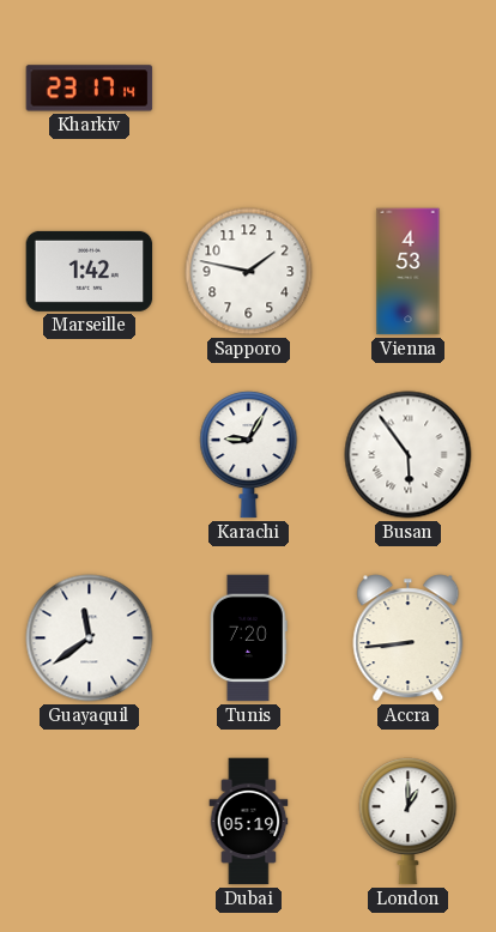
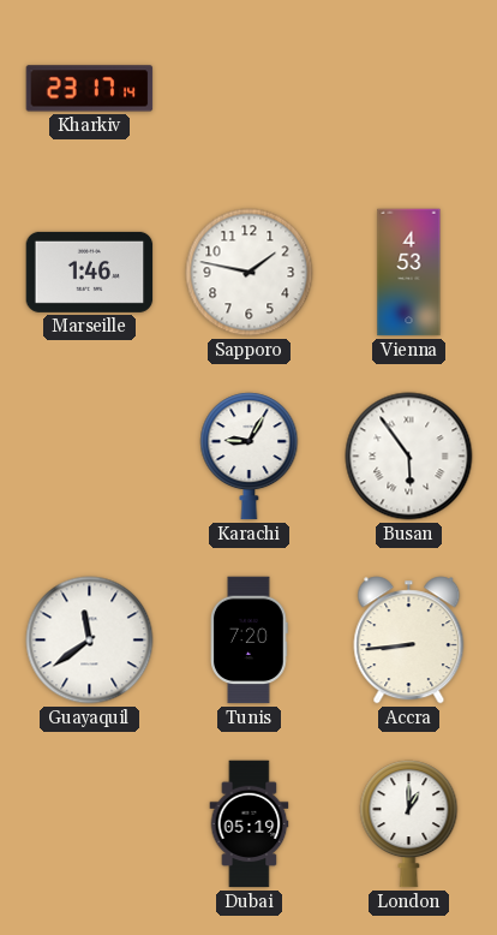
Marseille: 1:42 -> 1:46 (90, 272)
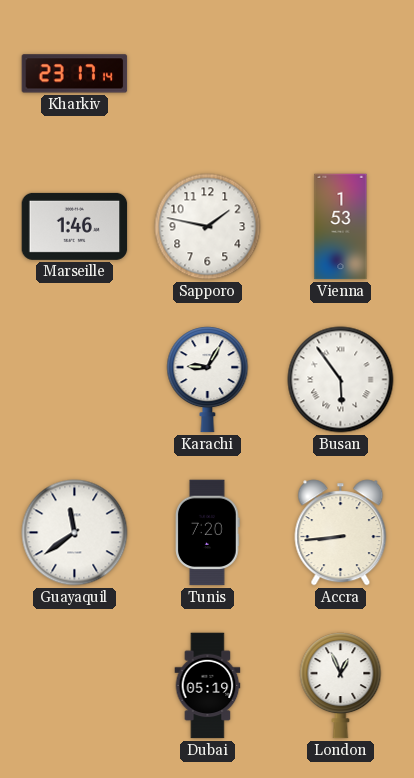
Vienna: 4:53 -> 1:53 (341, 227)
London: 1:00 -> 12:56 (341, 686)
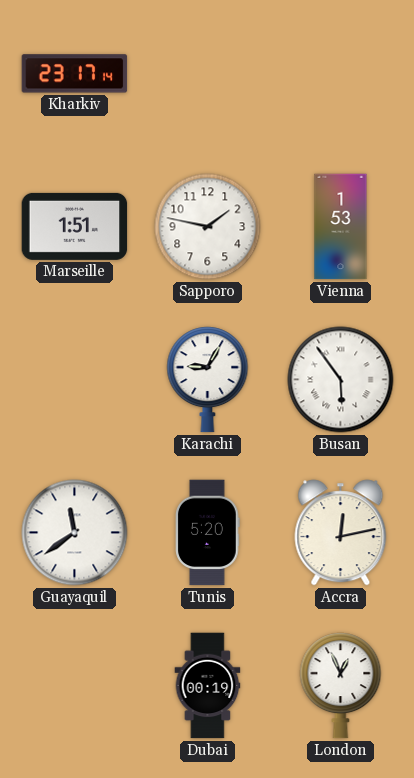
Marseille: 1:46 -> 1:51 (75, 226)
Tunis: 7:20 -> 5:20 (208, 533)
Accra: 8:44 -> 12:13 (341, 533)
Dubai: 05:19 -> 00:19 (208, 686)
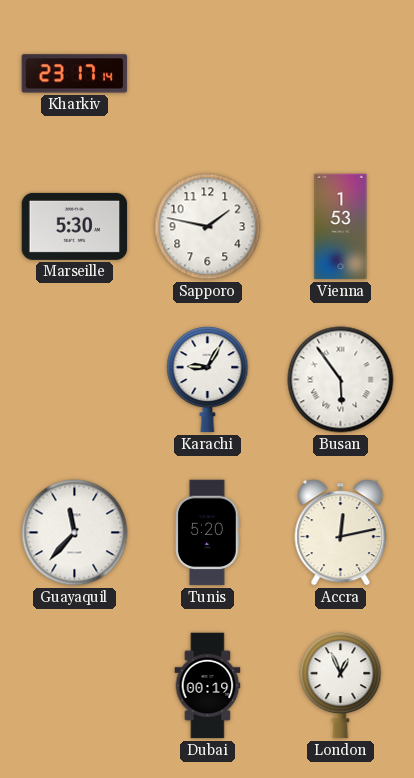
Marseille: 1:51 -> 5:30 (75, 226)
Guayaquil: 11:39 -> 11:37 (75, 533)
